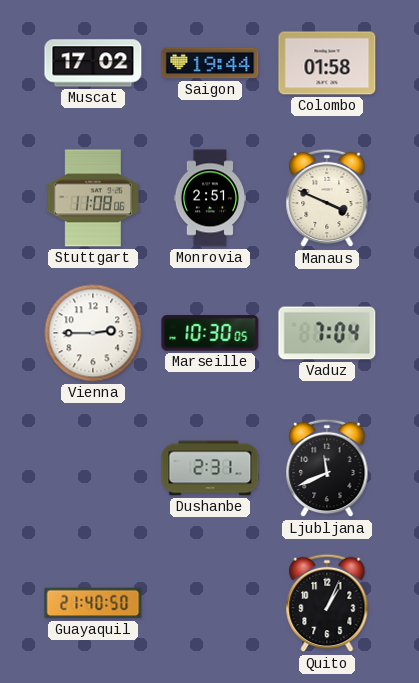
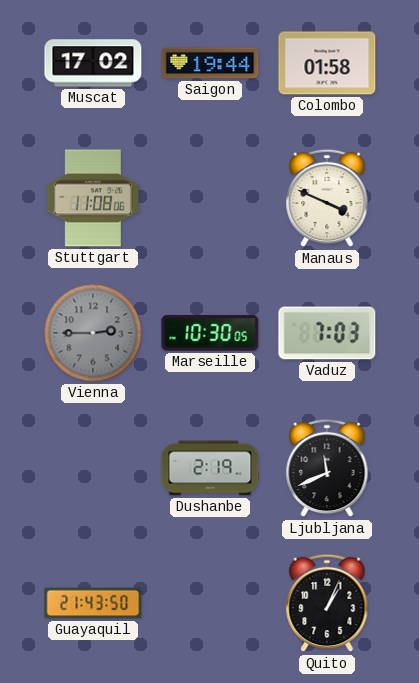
Monrovia: 2:51 -> none (210, 198)
Vienna dial: white -> grey (93, 333)
Vaduz: 7:04 -> 7:03 (327, 333)
Dushanbe: 2:31 -> 2:19 (210, 468)
Guayaquil: 21:40 -> 21:43 (93, 603)
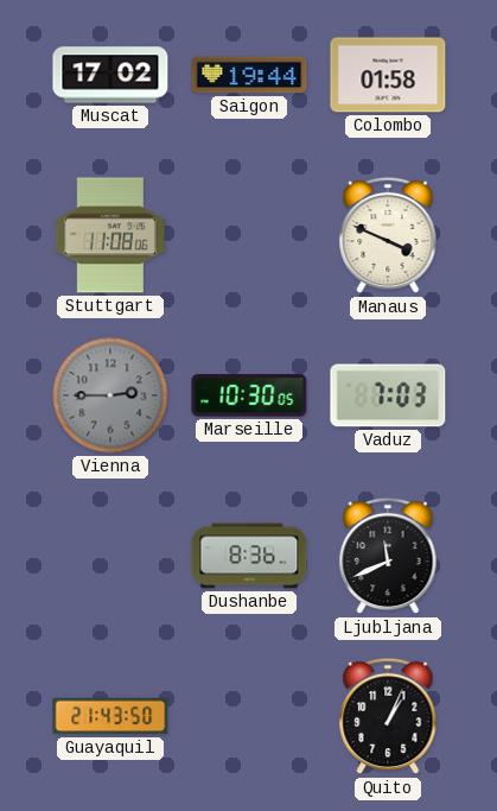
Dushanbe: 2:19 -> 8:36 (249, 556)
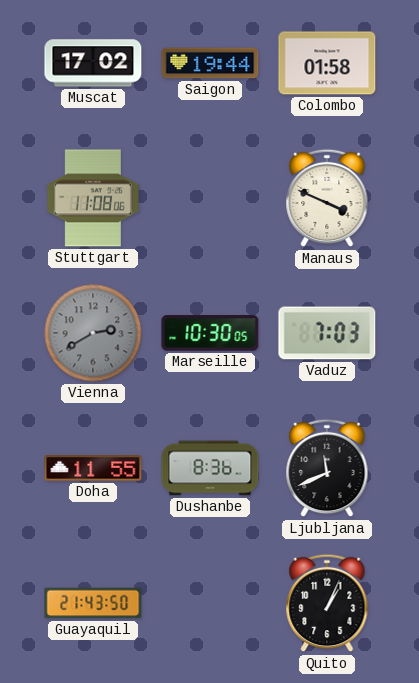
Vienna: 2:45 -> 2:40 (93, 333)
Doha: none -> 11:55 (93, 468)
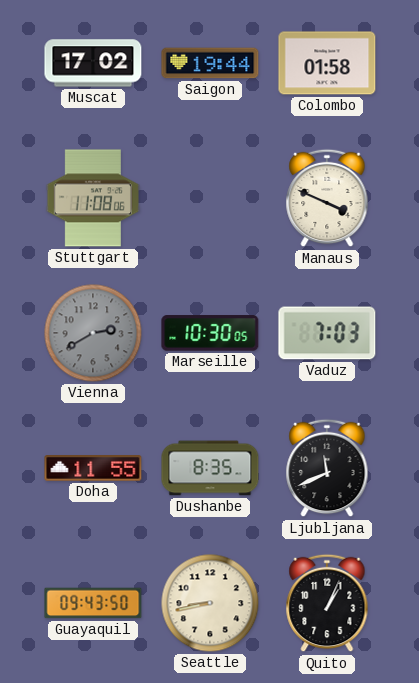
Dushanbe: 8:36 -> 8:35 (210, 468)
Guayaquil: 21:43 -> 09:43 (93, 603)
Seattle: none -> 8:43 (210, 603)
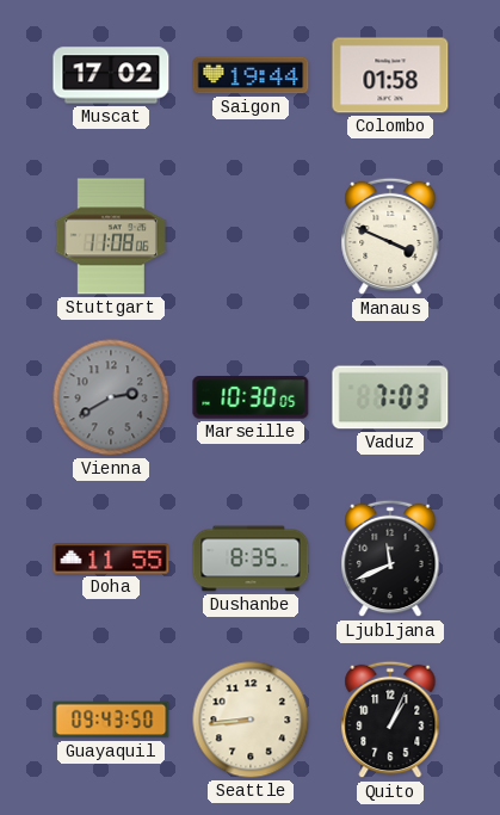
Seattle: 8:43 -> 8:44 (251, 720)
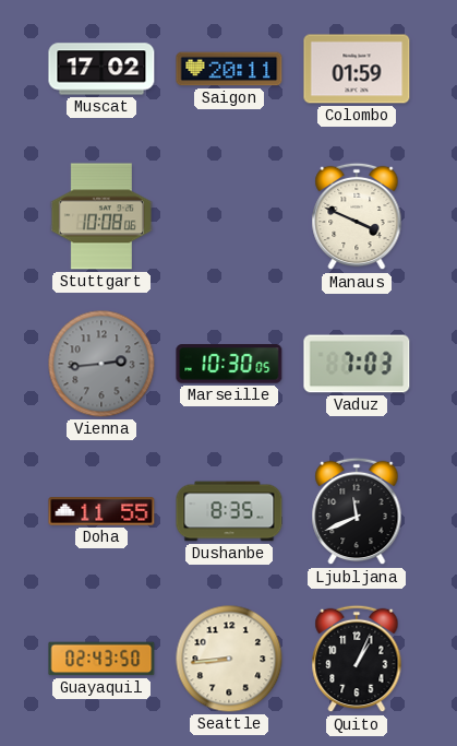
Saigon: 19:44 -> 20:11 (229, 69)
Colombo: 01:58 -> 01:59 (357, 69)
Stuttgart: 11:08 -> 10:08 (101, 216)
Vienna: 2:40 -> 2:44 (101, 364)
Guayaquil: 09:43 -> 02:43 (101, 659)
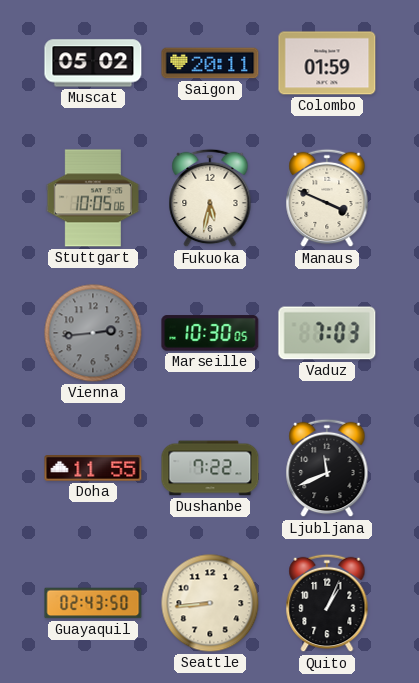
Muscat: 17:02 -> 05:02 (93, 63)
Stuttgart: 10:08 -> 10:05 (93, 198)
Fukuoka: none -> 5:32 (210, 198)
Dushanbe: 8:35 -> 7:22 (210, 468)
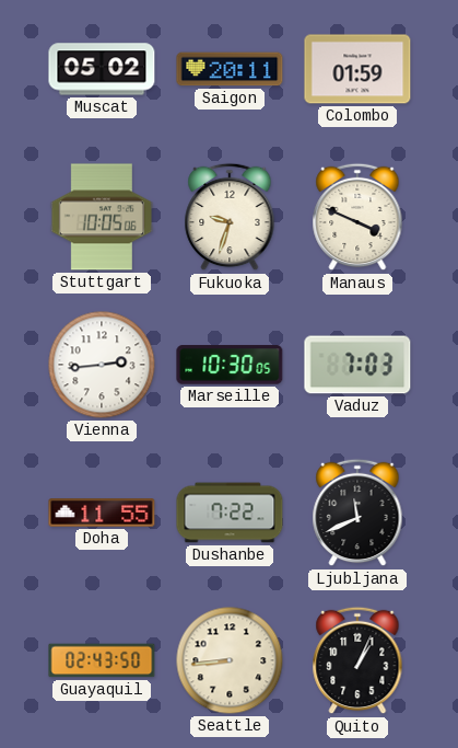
Fukuoka: 5:32 -> 9:33 (230, 217)
Vienna dial: grey -> white (102, 365)
